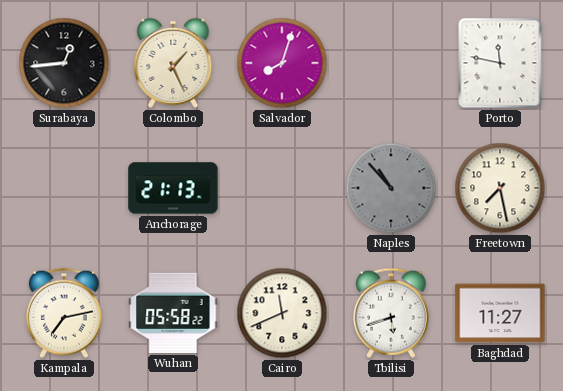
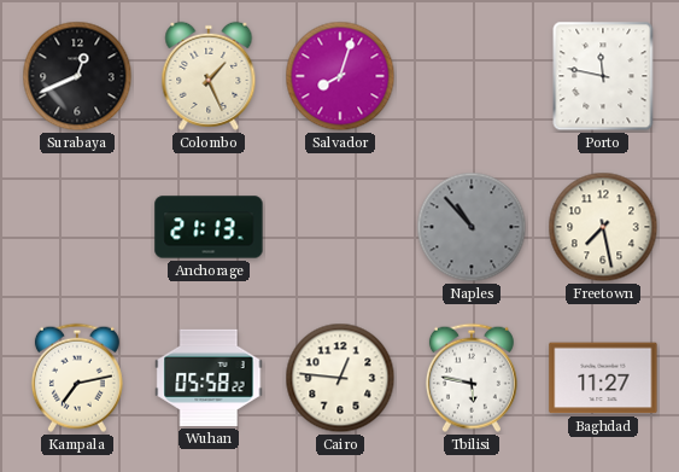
Surabaya: 12:44 -> 12:41 (77, 76)
Cairo: 11:41 -> 12:46 (340, 378)
Tbilisi: 5:42 -> 5:47 (472, 378)
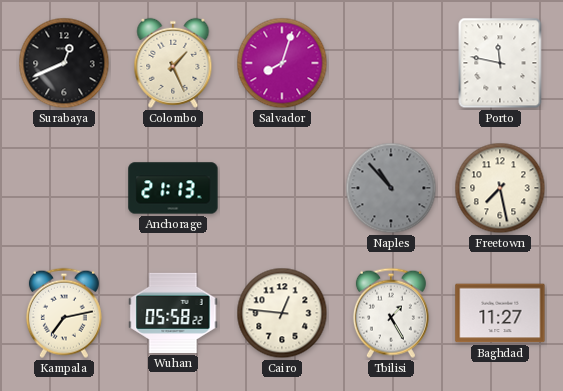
Tbilisi: 5:47 -> 1:25 (391, 313)
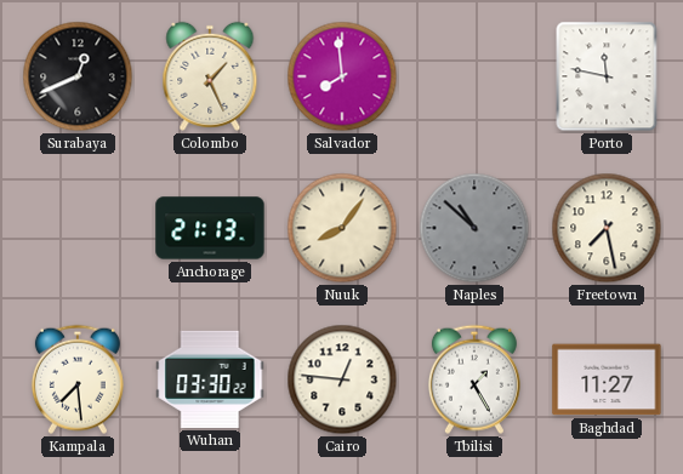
Salvador: 8:03 -> 7:59 (342, 76)
Nuuk: none -> 8:06 (342, 228)
Naples: 10:53 -> 10:52 (474, 228)
Kampala: 7:13 -> 7:29 (78, 379)
Wuhan: 05:58 -> 03:30 (210, 379)
